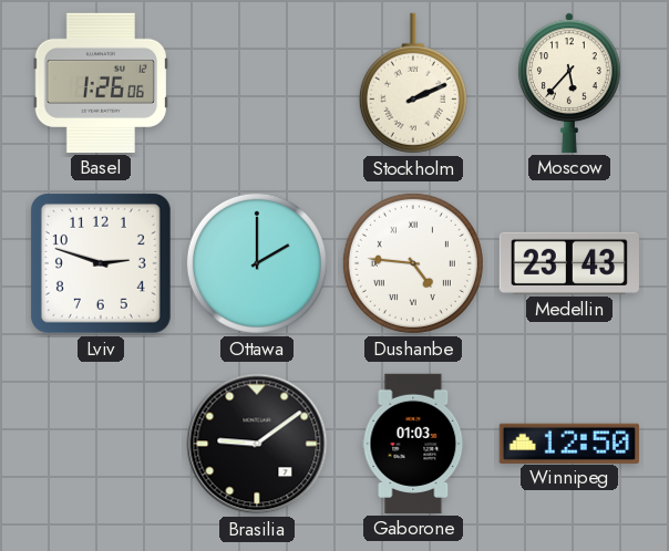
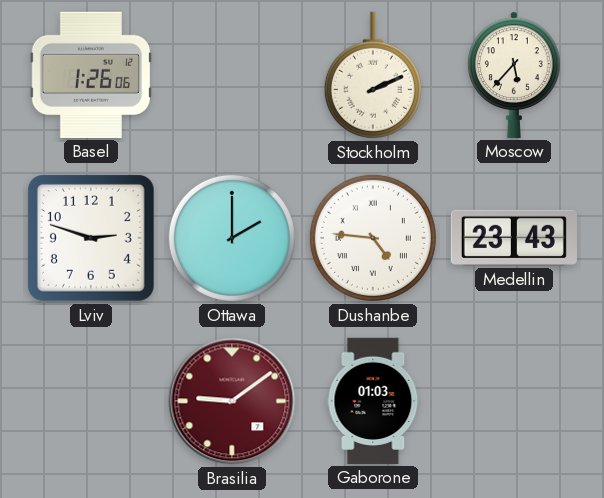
Brasilia dial: black -> burgundy (232, 401)
Winnipeg: 12:50 -> none (569, 443)
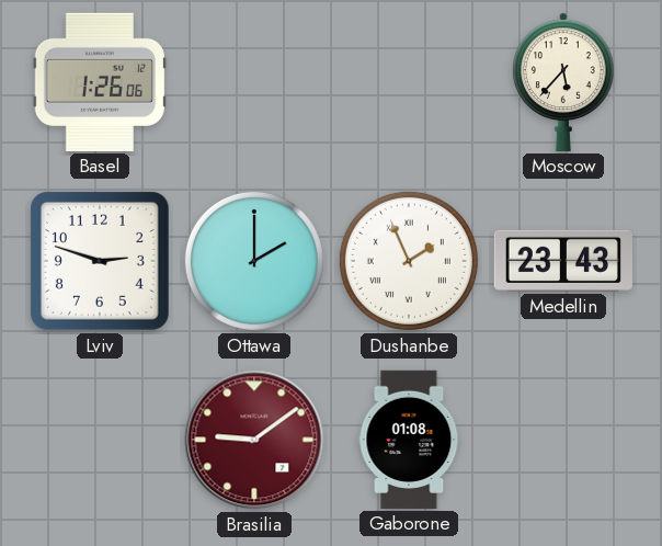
Stockholm: 2:11 -> none (373, 75)
Dushanbe: 4:46 -> 1:56 (409, 261)
Gaborone: 01:03 -> 01:08 (409, 440)
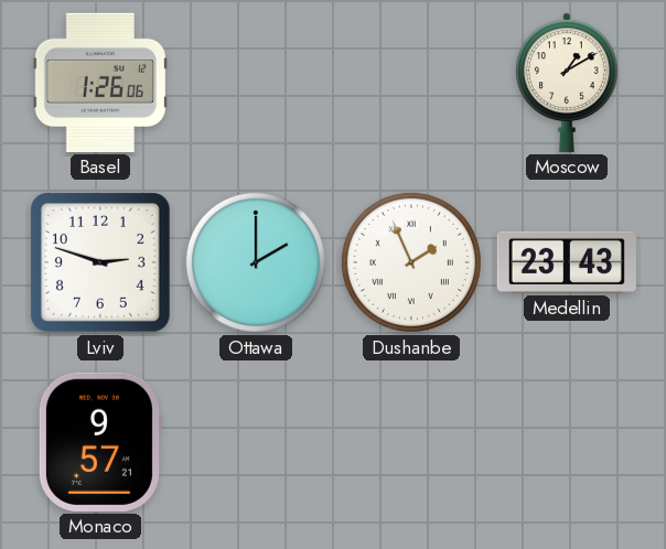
Moscow: 5:37 -> 1:10 (568, 83)
Monaco: none -> 9:57 (99, 442)
Brasilia: 9:09 -> none (254, 440)
Gaborone: 01:08 -> none (409, 440)
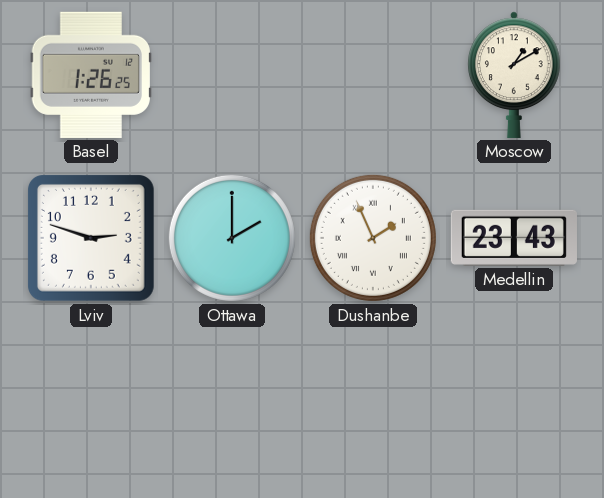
Basel: 1:26:06 -> 1:26:25 (91, 75)
Monaco: 9:57 -> none (99, 442)
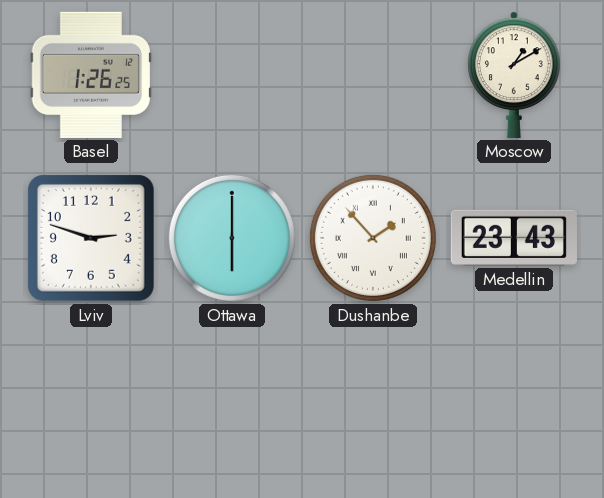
Ottawa: 2:00 -> 6:00 (232, 238)
Dushanbe: 1:56 -> 1:53 (373, 238)
